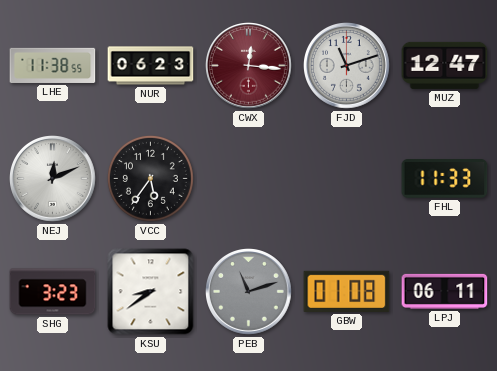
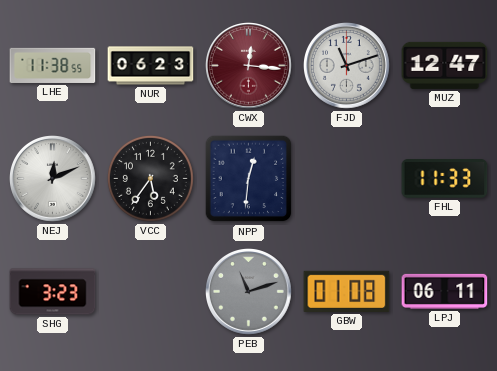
NPP: none -> 12:31 (249, 179)
KSU: 8:39 -> none (151, 292)
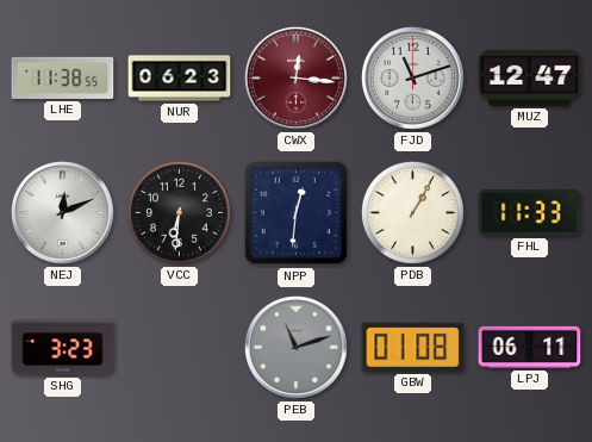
VCC: 5:36 -> 6:31 (179, 212)
PDB: none -> 1:05 (412, 212)
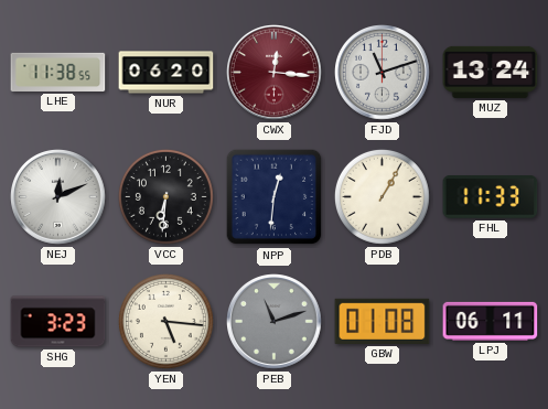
NUR: 06:23 -> 06:20 (166, 73)
MUZ: 12:47 -> 13:24 (491, 72)
YEN: none -> 5:16 (165, 321)
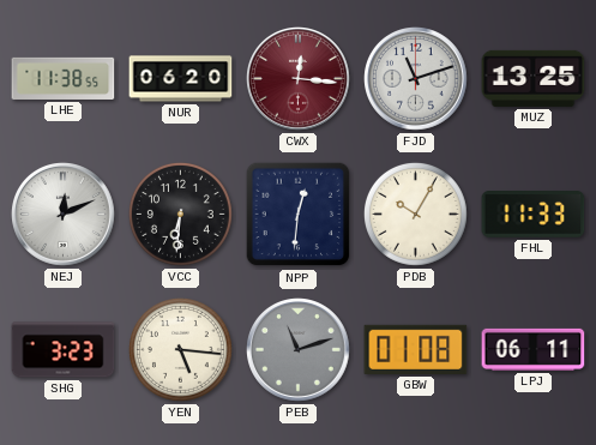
MUZ: 13:24 -> 13:25 (534, 78)
PDB: 1:05 -> 10:05 (415, 214)
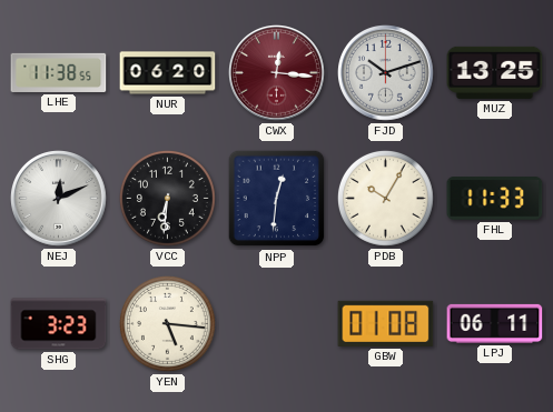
FJD: 11:12 -> 10:12 (386, 73)
PEB: 11:12 -> none (299, 350)
